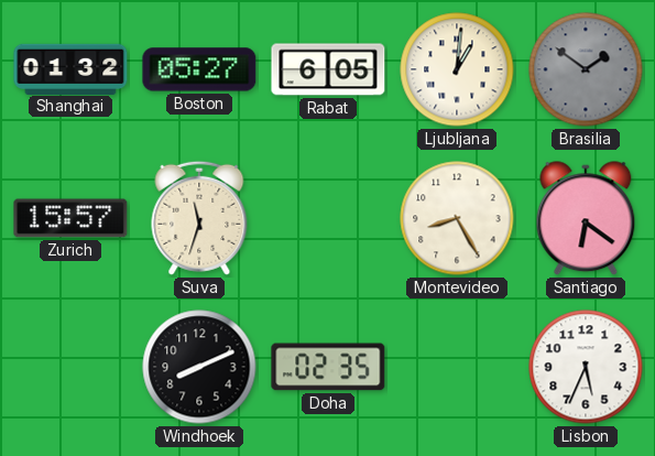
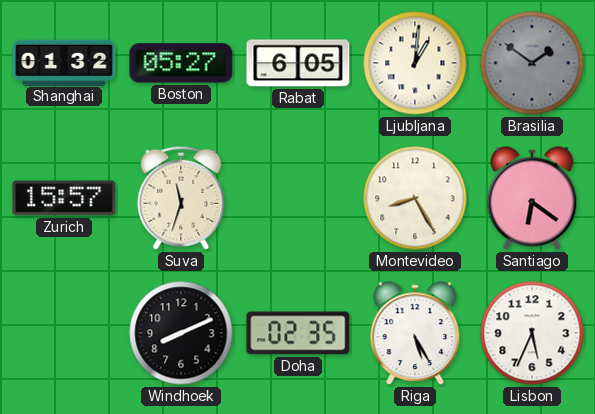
Riga: none -> 5:25 (415, 334)
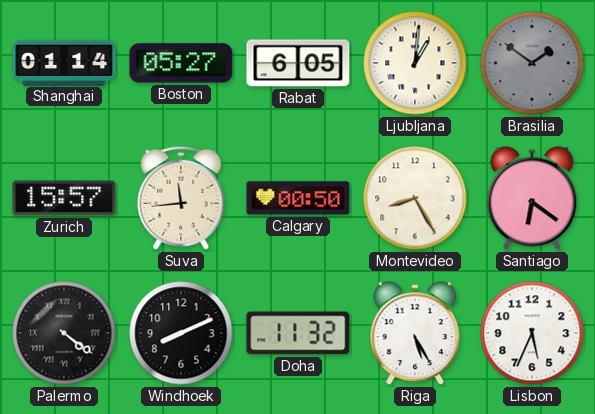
Shanghai: 01:32 -> 01:14 (64, 62)
Suva: 11:33 -> 11:44 (181, 198)
Calgary: none -> 00:50 (298, 198)
Palermo: none -> 4:21 (64, 333)
Doha: 02:35 -> 11:32 (298, 333)
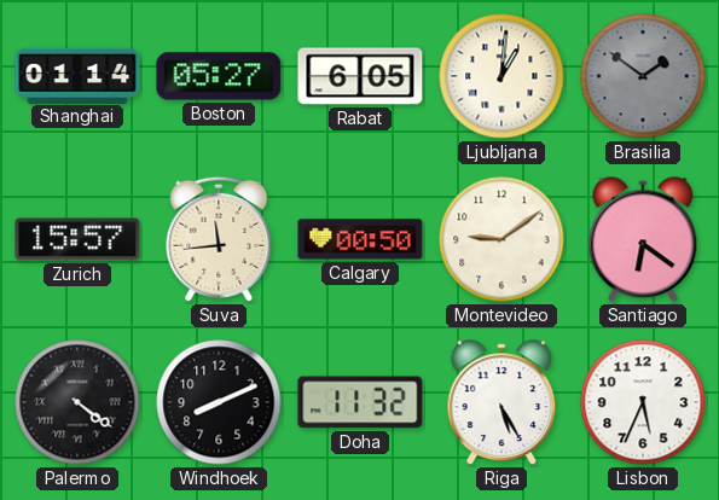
Montevideo: 8:25 -> 9:09 (501, 239)
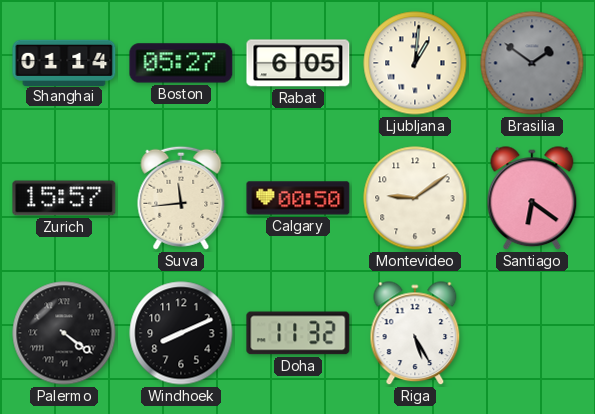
Lisbon: 5:34 -> none (643, 402)
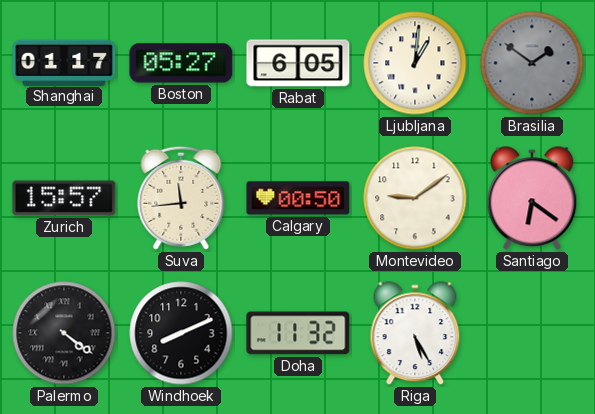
Shanghai: 01:14 -> 01:17 (64, 62)
